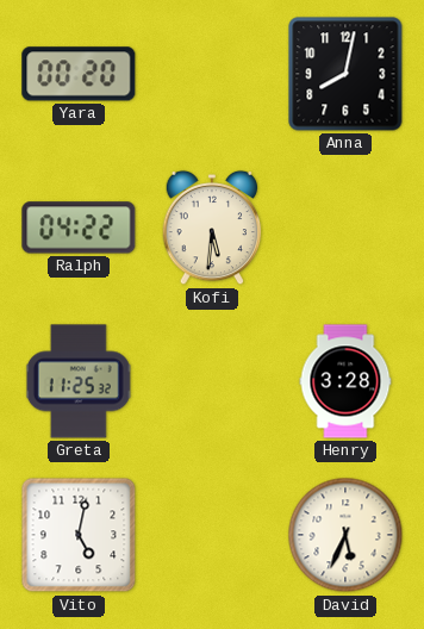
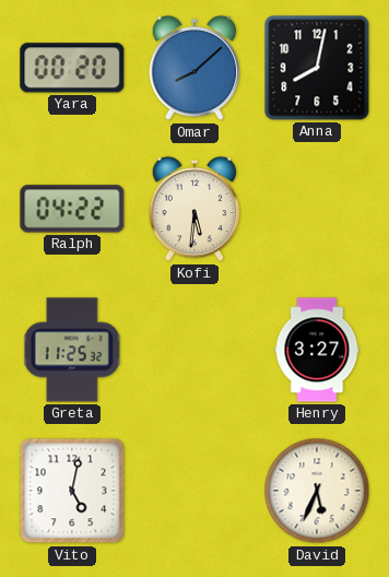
Omar: none -> 8:08 (194, 68)
Henry: 3:28 -> 3:27 (317, 350)
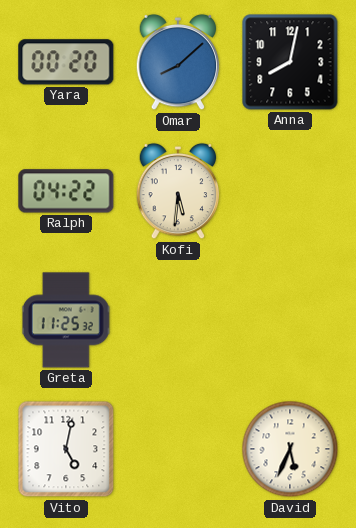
Henry: 3:27 -> none (317, 350)
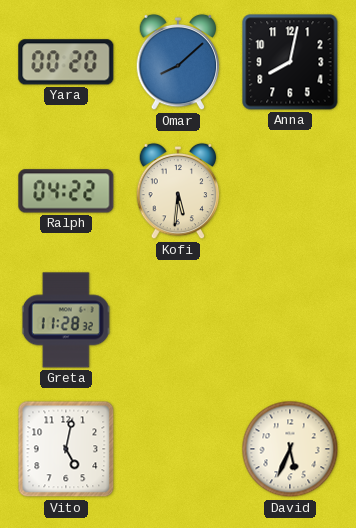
Greta: 11:25 -> 11:28 (66, 320)
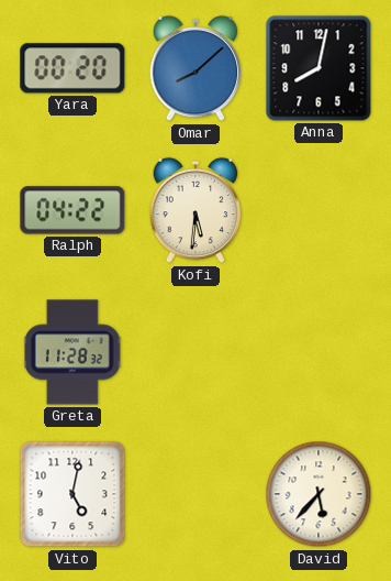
David: 5:34 -> 5:37 (319, 494)
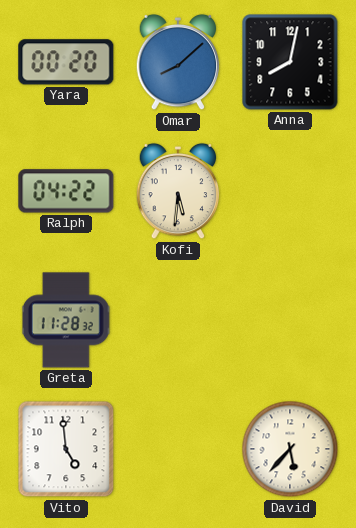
Vito: 5:02 -> 4:59 (66, 449)
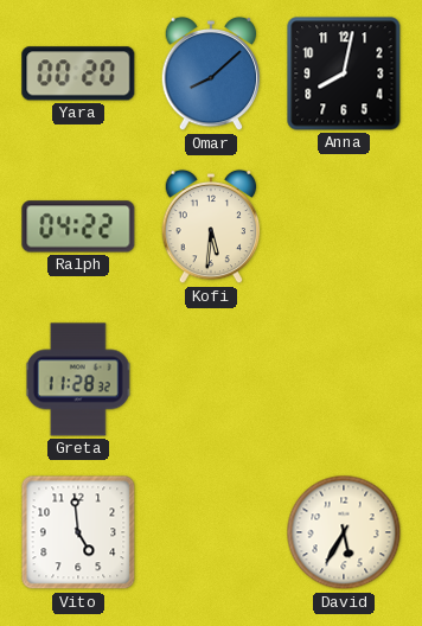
David: 5:37 -> 5:35 (344, 532)
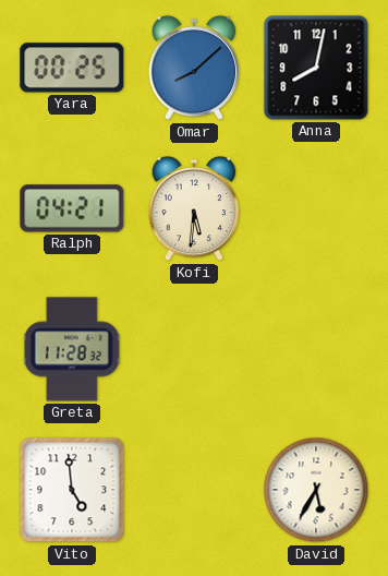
Yara: 00:20 -> 00:25 (72, 68)
Ralph: 04:22 -> 04:21 (72, 208)
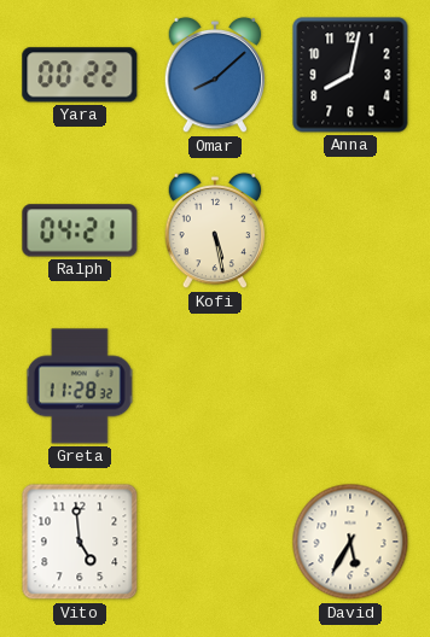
Yara: 00:25 -> 00:22 (80, 75)
Kofi: 5:31 -> 5:28 (215, 230)
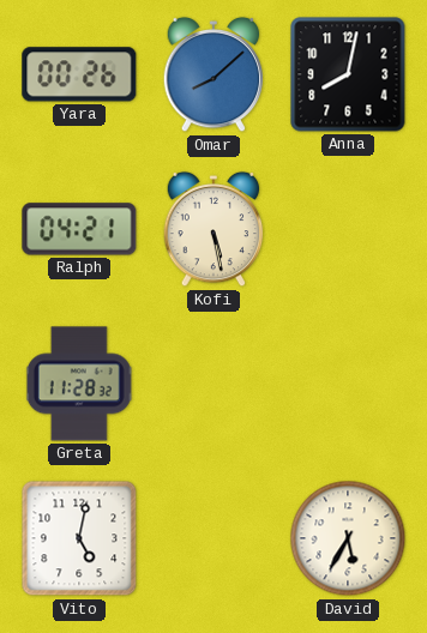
Yara: 00:22 -> 00:26 (79, 74)
Vito: 4:59 -> 5:02 (79, 538)
